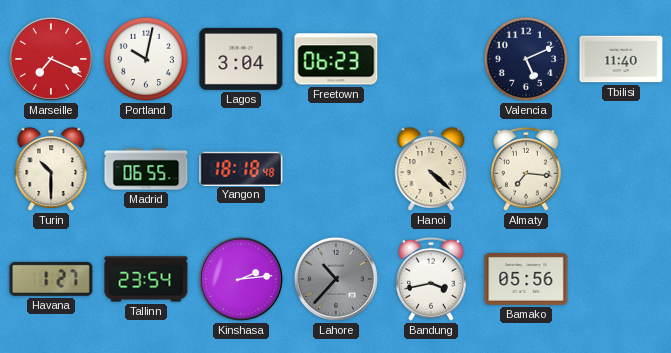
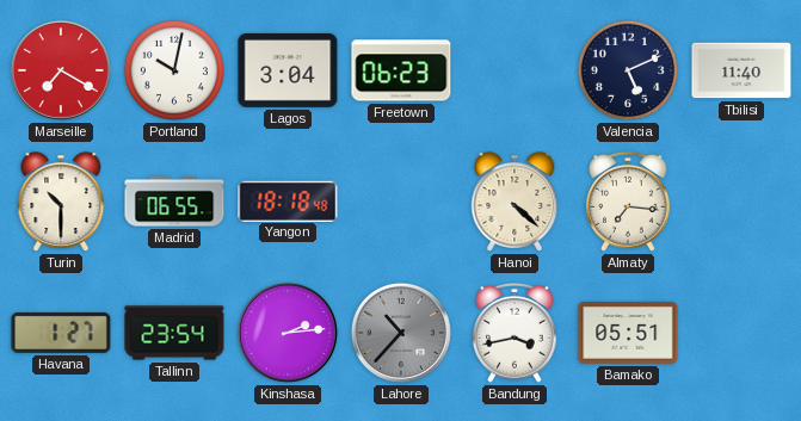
Marseille: 7:19 -> 7:20 (61, 70)
Bamako: 05:56 -> 05:51 (628, 333)
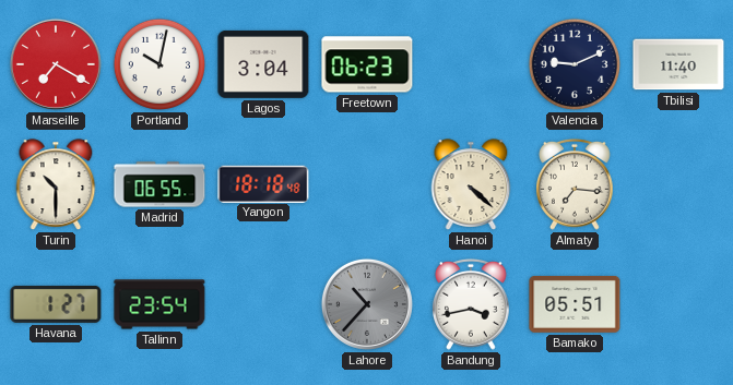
Valencia: 5:11 -> 9:11 (575, 64)
Kinshasa: 2:14 -> none (288, 333)
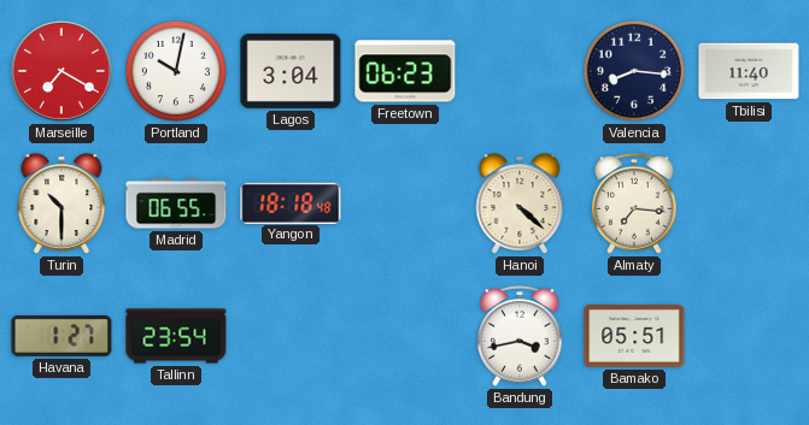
Valencia: 9:11 -> 8:16 (634, 71)
Lahore: 10:37 -> none (367, 304)
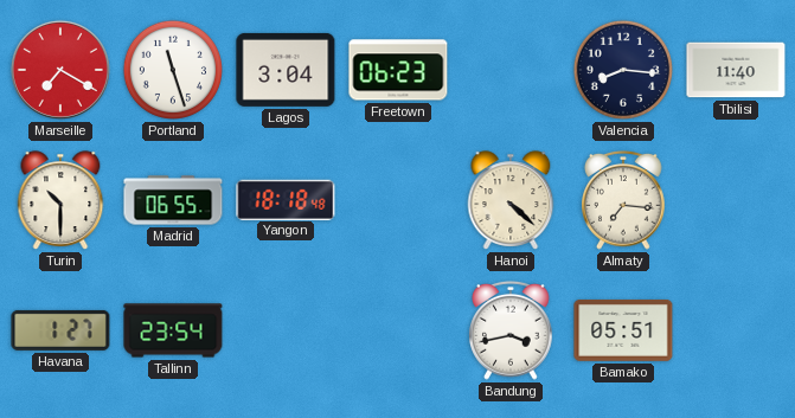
Portland: 10:02 -> 11:27 (173, 70)
